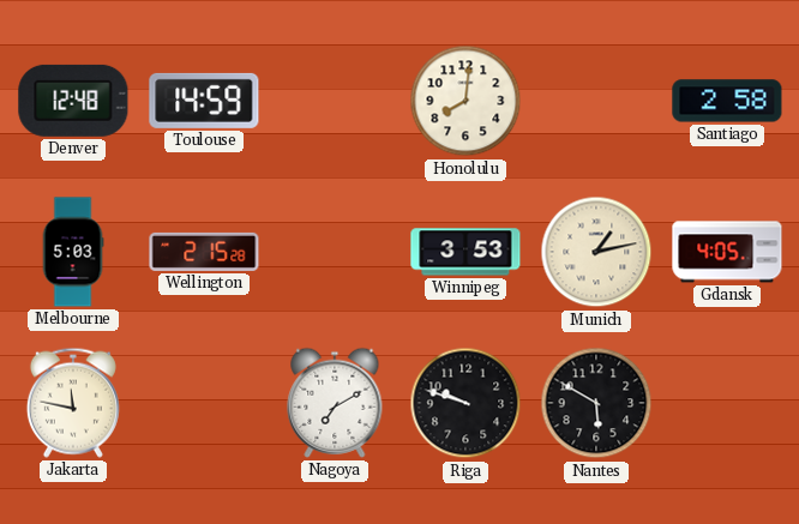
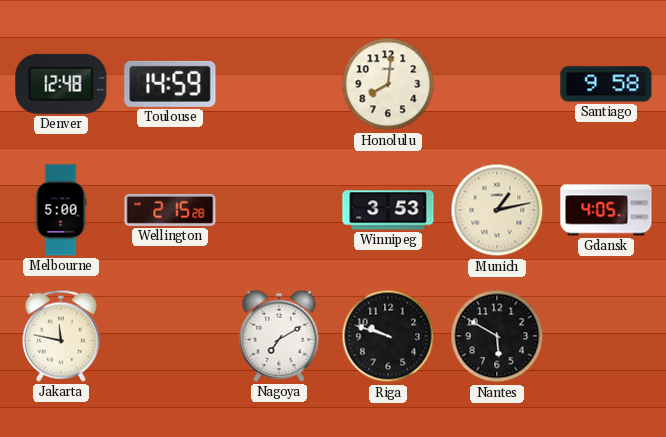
Santiago: 2:58 -> 9:58 (606, 84)
Melbourne: 5:03 -> 5:00 (61, 210)
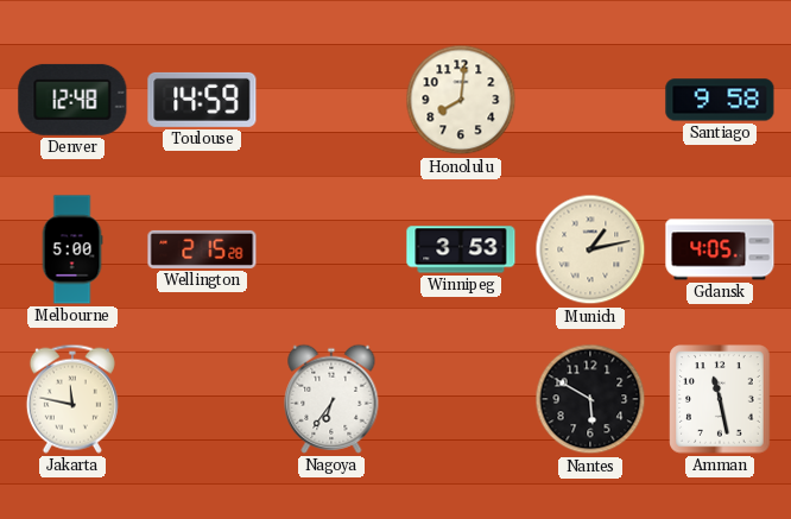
Nagoya: 7:10 -> 6:36 (331, 399)
Riga: 9:48 -> none (388, 336)
Amman: none -> 11:28 (720, 399)
